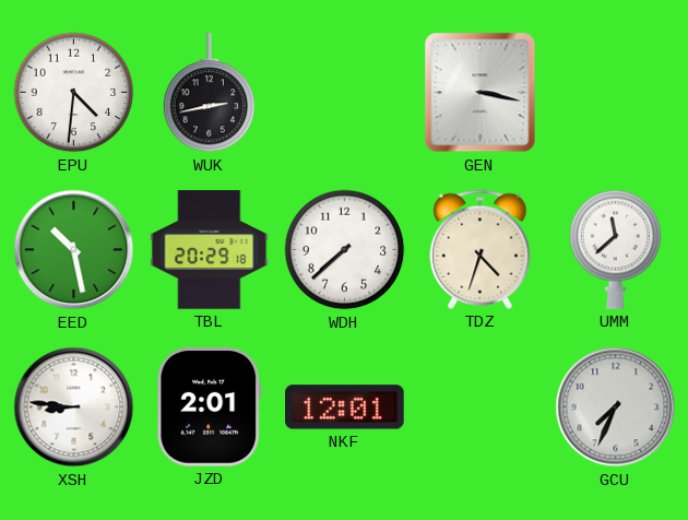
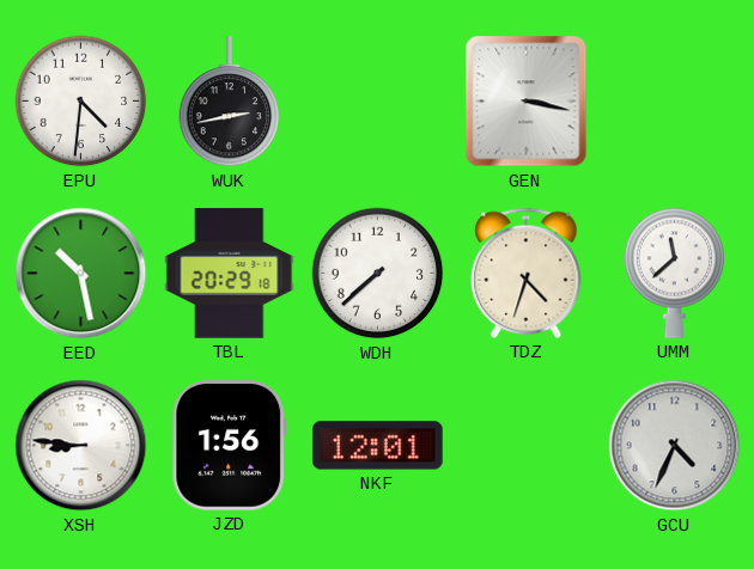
JZD: 2:01 -> 1:56 (230, 446)
GCU: 7:34 -> 4:34 (675, 446)
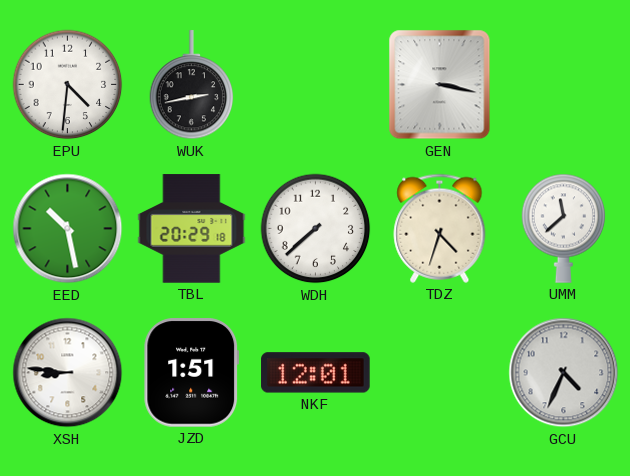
JZD: 1:56 -> 1:51 (192, 373)
